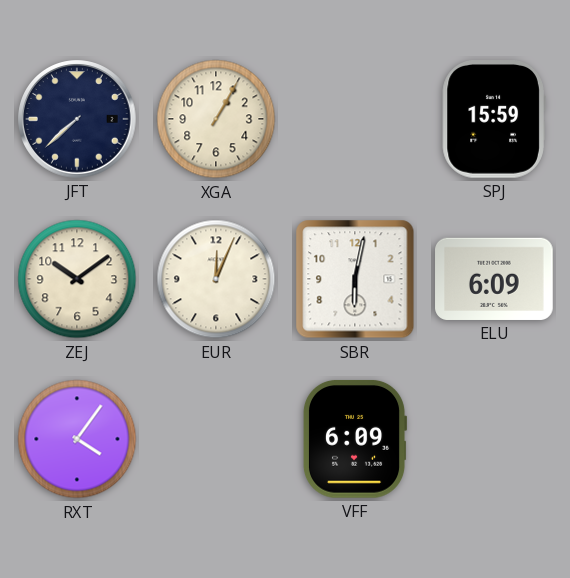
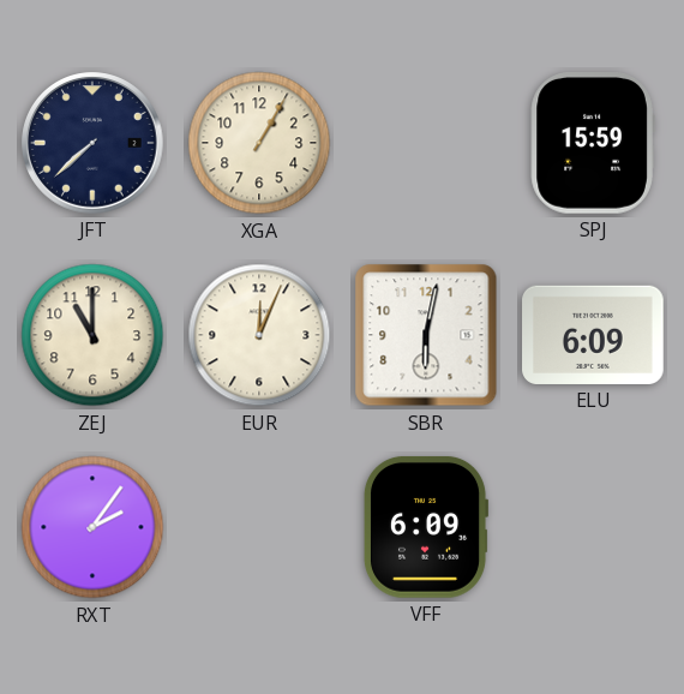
ZEJ: 10:09 -> 11:00 (92, 335)
RXT: 4:06 -> 2:06 (92, 527)
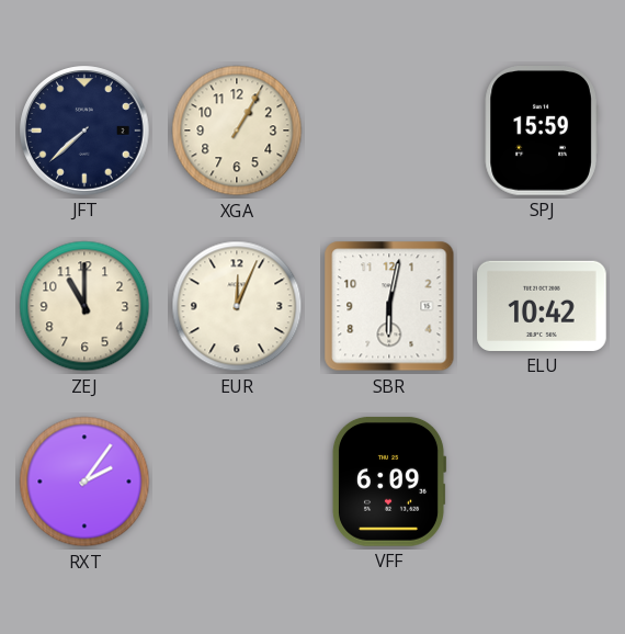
ELU: 6:09 -> 10:42 (542, 306)
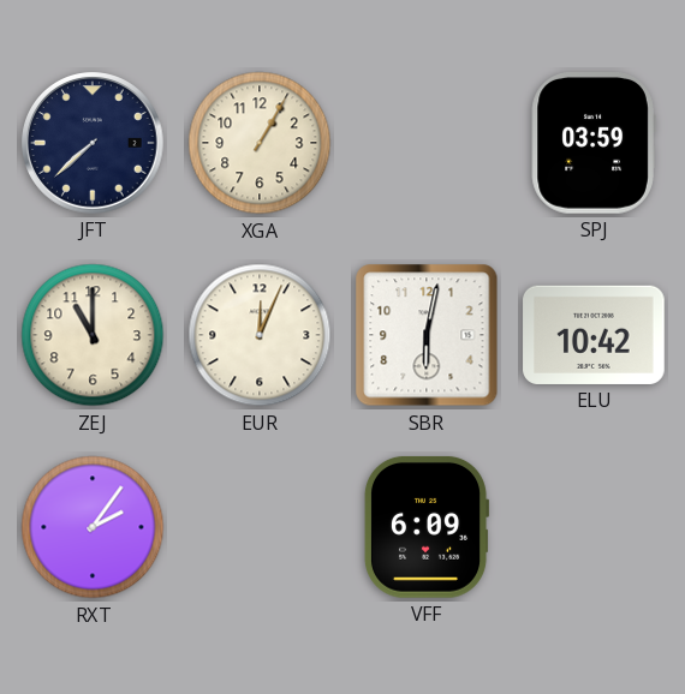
SPJ: 15:59 -> 03:59 (594, 144)
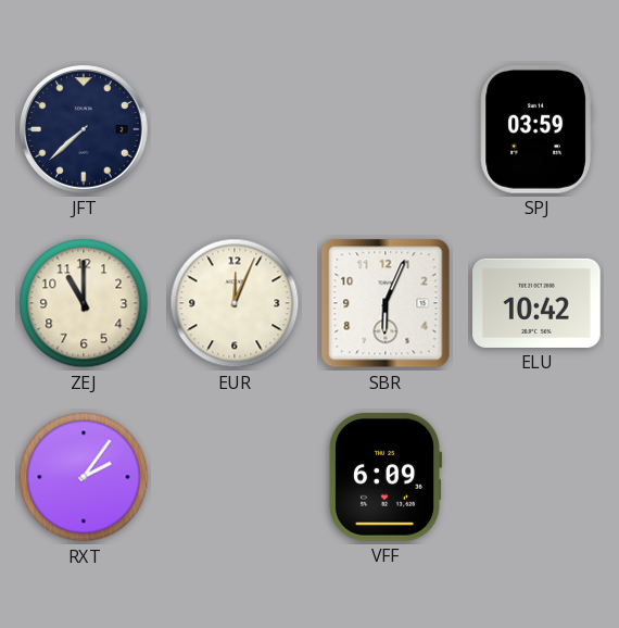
XGA: 1:05 -> none (260, 143)
SBR: 6:02 -> 6:04 (386, 303)
